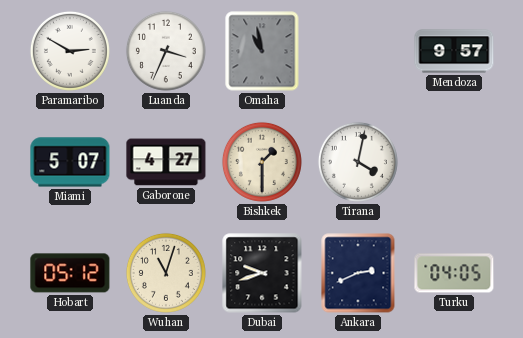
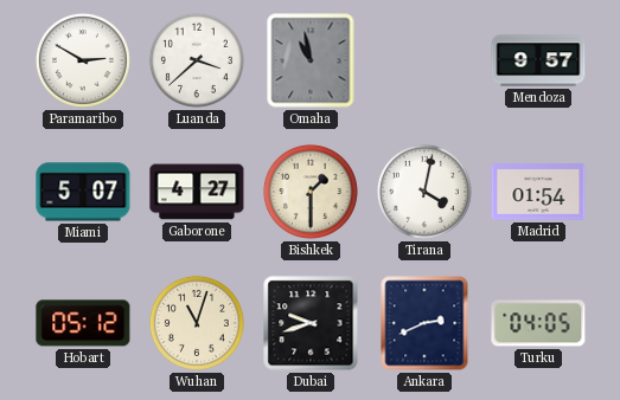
Luanda: 3:34 -> 3:38 (197, 60)
Madrid: none -> 01:54 (538, 192)
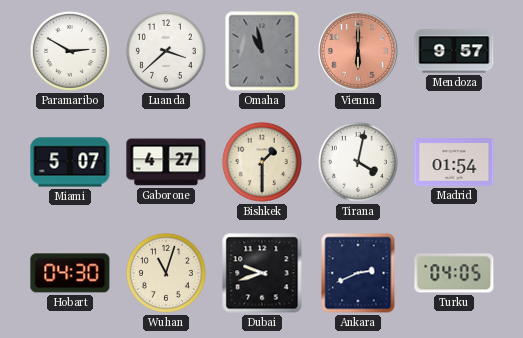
Vienna: none -> 6:00 (358, 51)
Hobart: 05:12 -> 04:30 (70, 273)
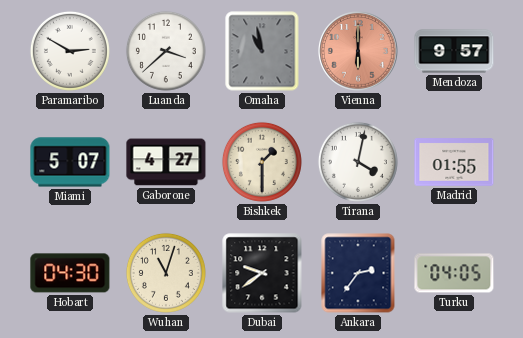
Madrid: 01:54 -> 01:55 (454, 162)
Dubai: 9:42 -> 9:39 (262, 273)
Ankara: 2:41 -> 2:36 (358, 273)
